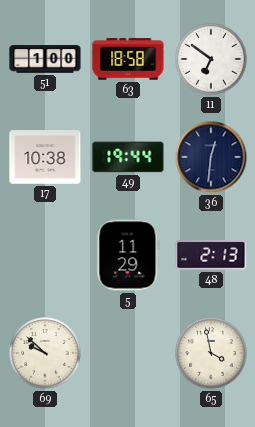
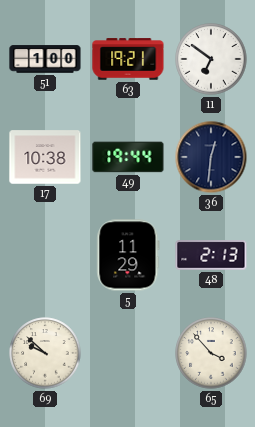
63: 18:58 -> 19:21 (128, 59)
65: 3:58 -> 3:53 (211, 353)
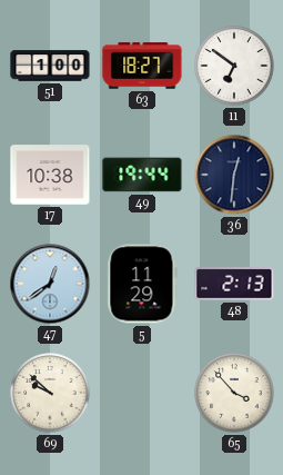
63: 19:21 -> 18:27 (142, 66)
47: none -> 12:39 (50, 284)
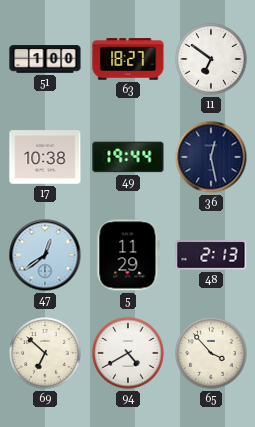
36: 12:31 -> 12:28 (211, 157)
69: 9:52 -> 6:52 (45, 353)
94: none -> 4:40 (128, 353)
